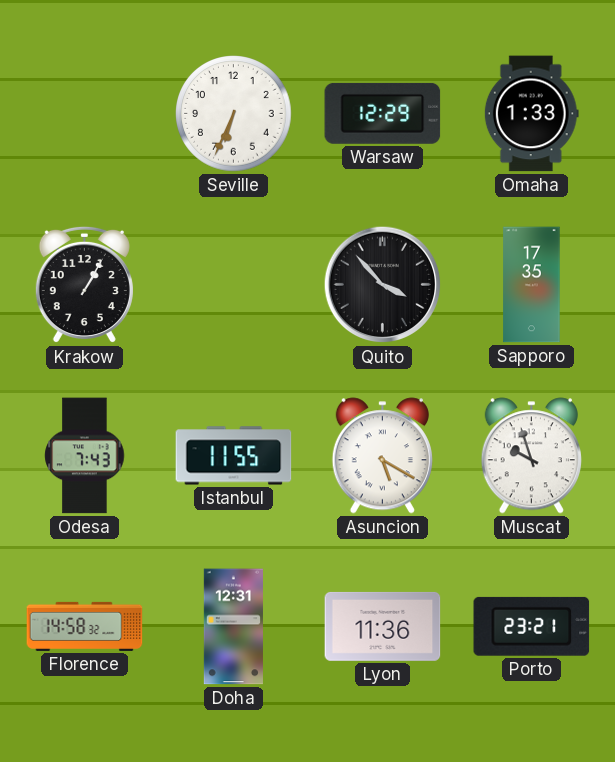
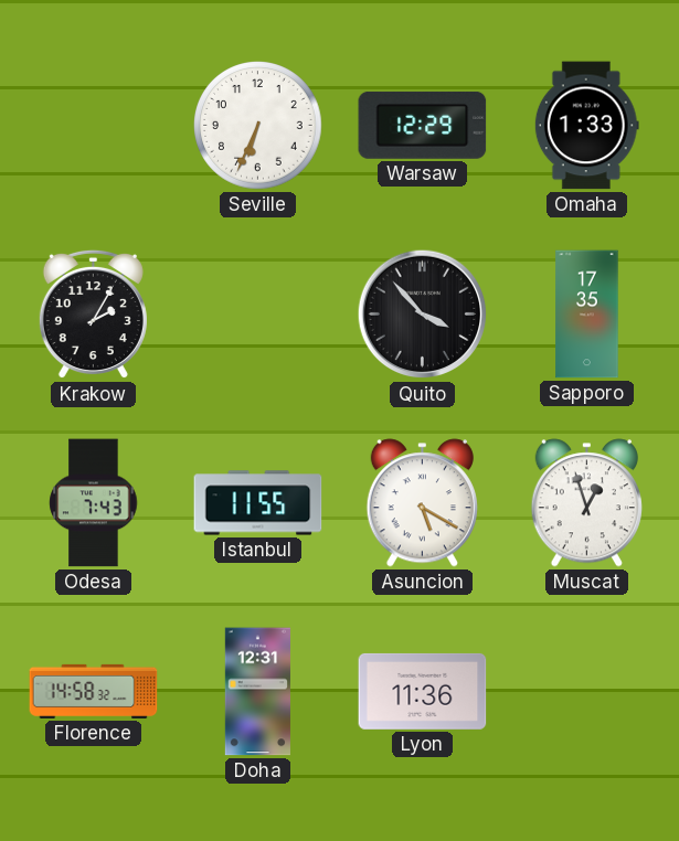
Krakow: 1:05 -> 2:05 (93, 315)
Muscat: 9:57 -> 12:57 (586, 503)
Porto: 23:21 -> none (532, 626)
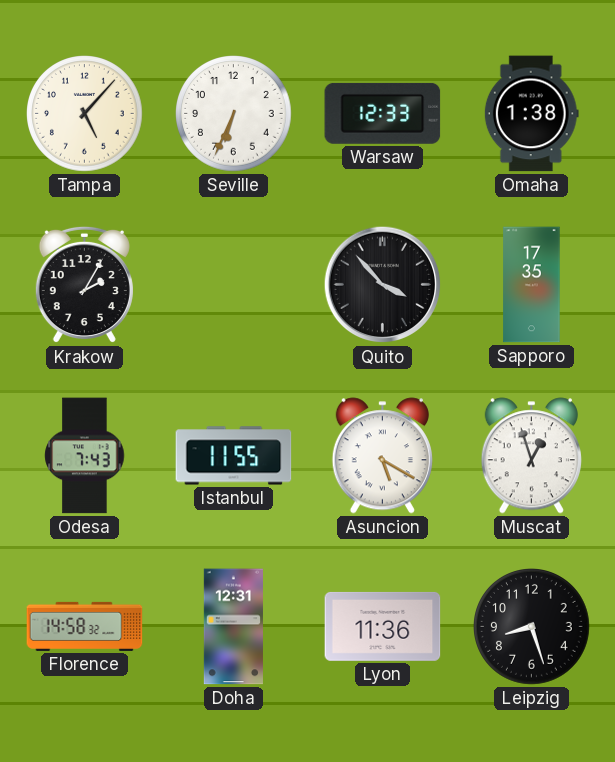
Tampa: none -> 5:07 (85, 114)
Warsaw: 12:29 -> 12:33 (383, 113)
Omaha: 1:33 -> 1:38 (531, 114)
Leipzig: none -> 8:27 (532, 627)
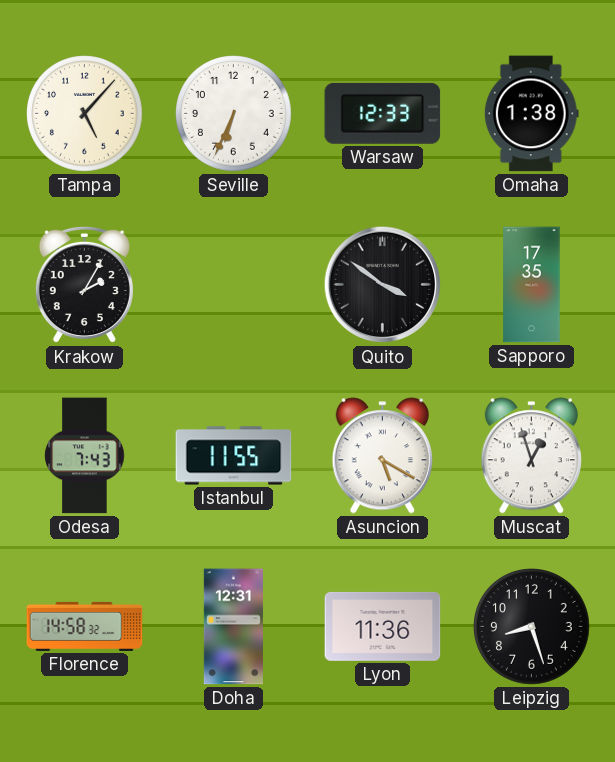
Quito: 3:53 -> 3:51 (383, 285)
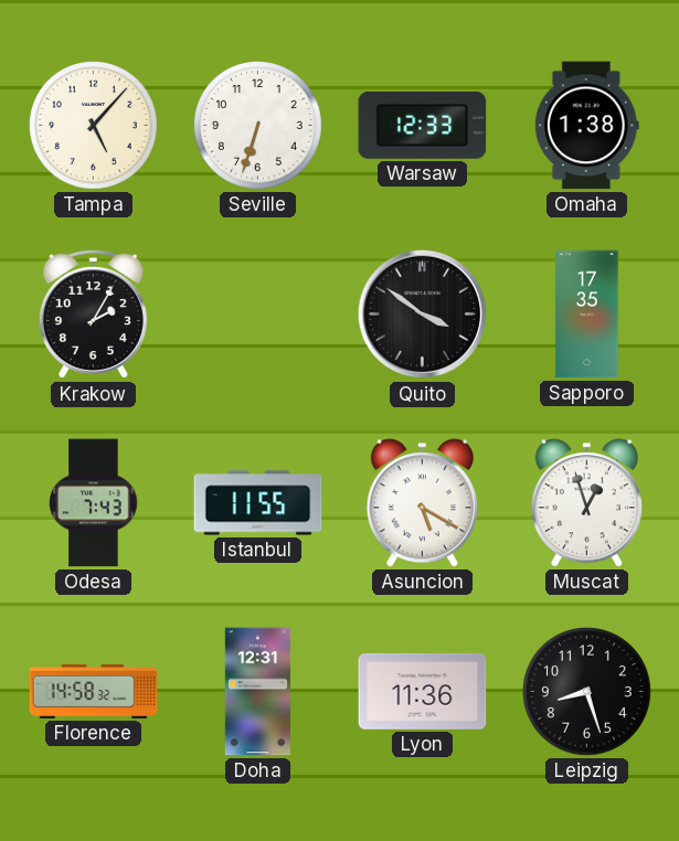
Seville: 6:34 -> 6:33 (258, 126)
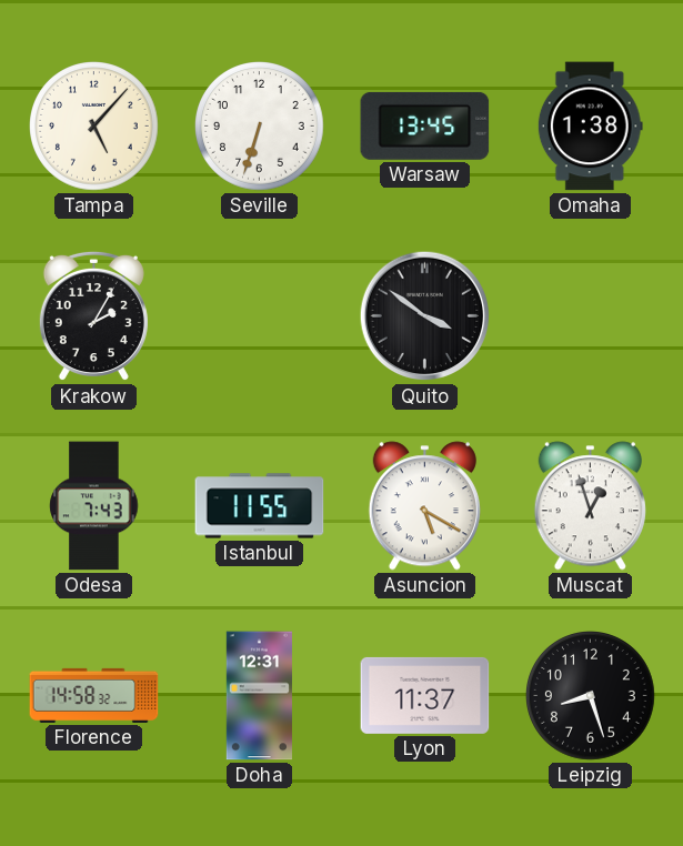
Warsaw: 12:33 -> 13:45 (425, 125)
Sapporo: 17:35 -> none (587, 315)
Lyon: 11:36 -> 11:37 (425, 695)
